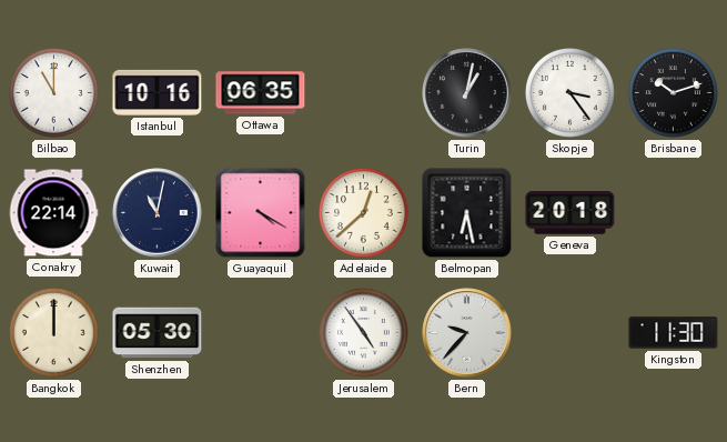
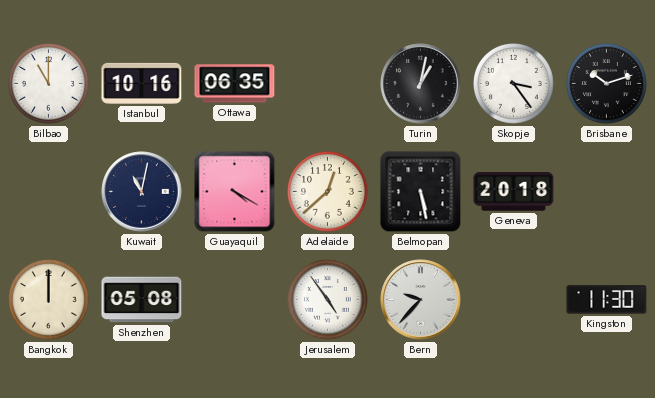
Conakry: 22:14 -> none (53, 213)
Belmopan: 6:28 -> 5:28 (421, 192)
Shenzhen: 05:30 -> 05:08 (142, 300)
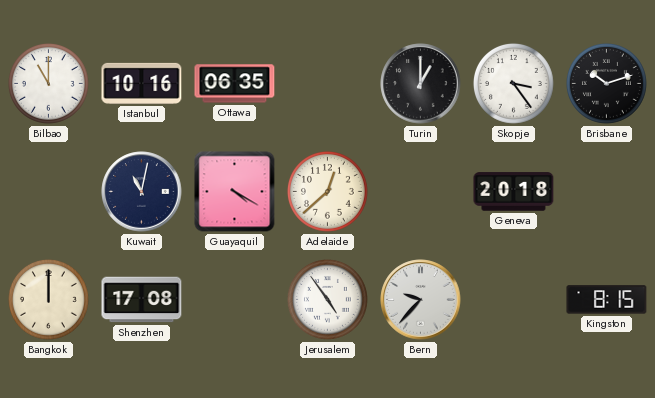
Turin: 1:02 -> 1:00 (421, 84)
Belmopan: 5:28 -> none (421, 192)
Shenzhen: 05:08 -> 17:08 (142, 300)
Kingston: 11:30 -> 8:15 (607, 300)
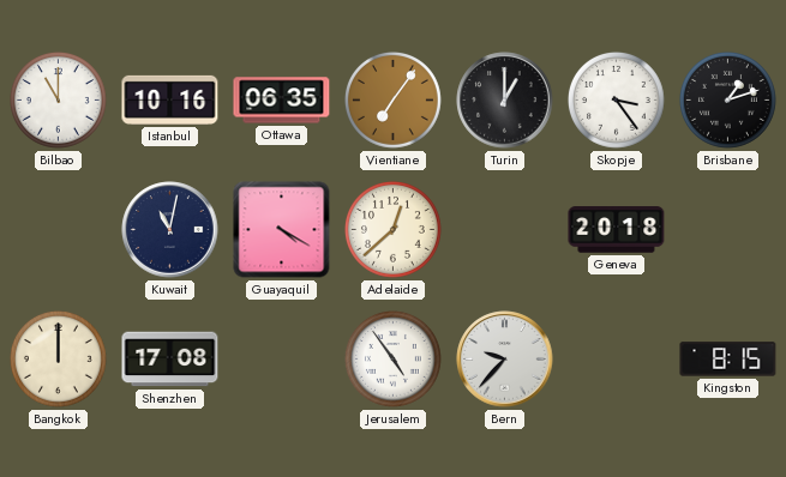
Vientiane: none -> 7:06 (392, 99)
Brisbane: 10:12 -> 1:12 (727, 99)
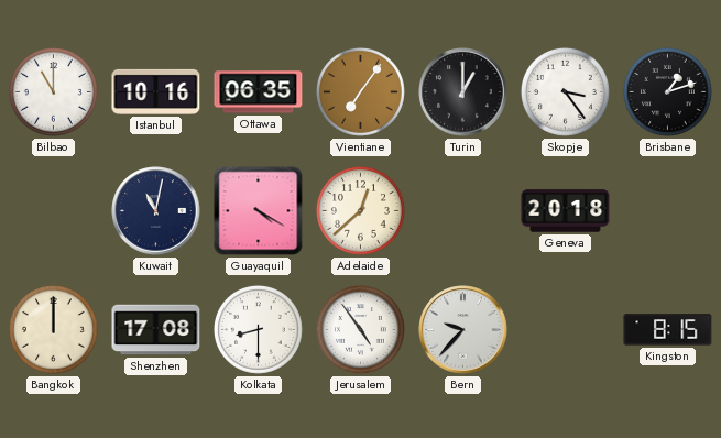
Kolkata: none -> 8:30 (258, 329)
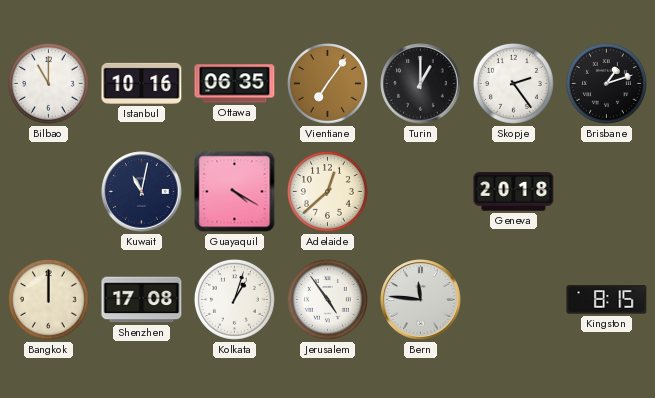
Skopje: 3:24 -> 2:24 (513, 83)
Kolkata: 8:30 -> 1:03 (234, 299)
Bern: 9:37 -> 11:46 (421, 300)
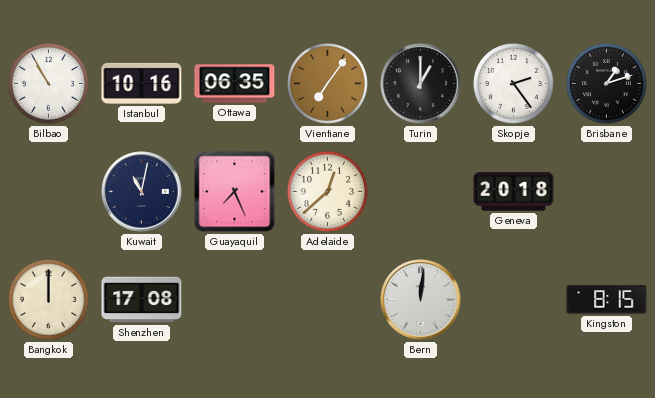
Bilbao: 11:00 -> 10:55 (48, 83)
Guayaquil: 4:20 -> 7:26 (235, 192)
Kolkata: 1:03 -> none (234, 299)
Jerusalem: 4:54 -> none (327, 299)
Bern: 11:46 -> 12:01 (421, 300)
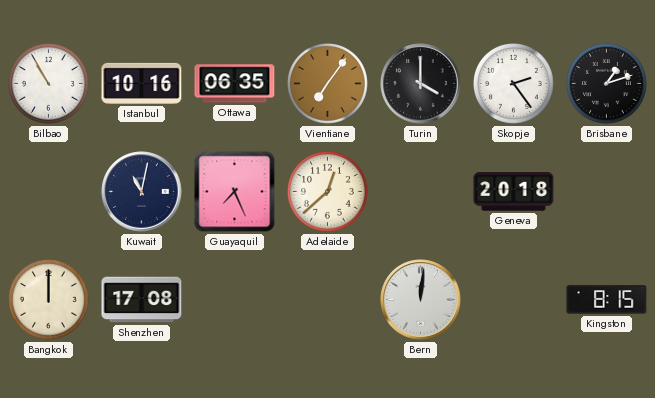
Turin: 1:00 -> 4:00 (421, 84)
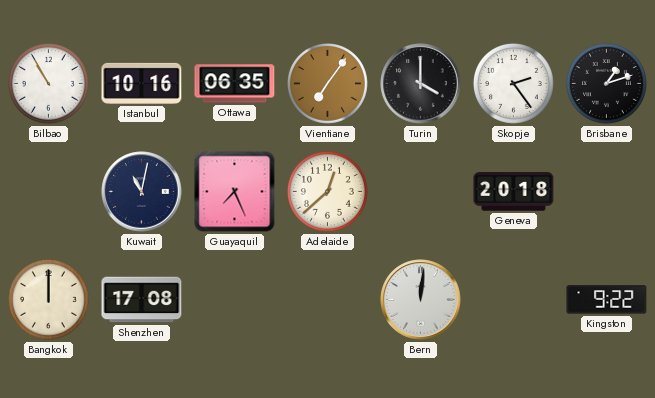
Kingston: 8:15 -> 9:22 (607, 300)
